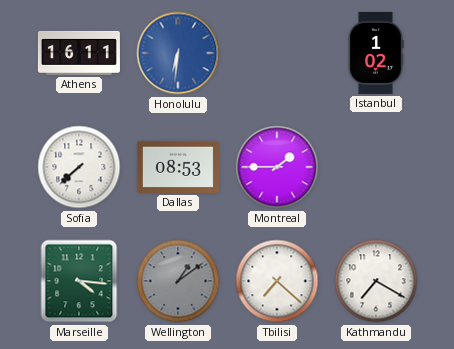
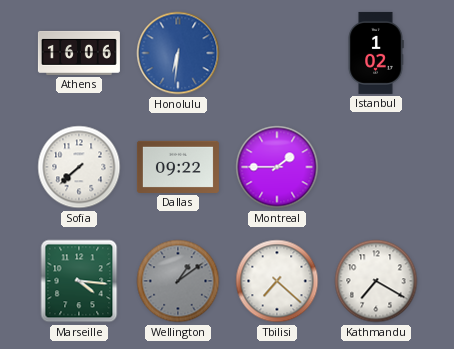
Athens: 16:11 -> 16:06 (79, 53)
Dallas: 08:53 -> 09:22 (178, 167)
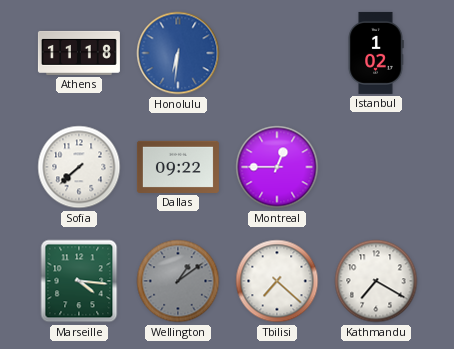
Athens: 16:06 -> 11:18 (79, 53)
Montreal: 1:45 -> 12:45 (277, 167)
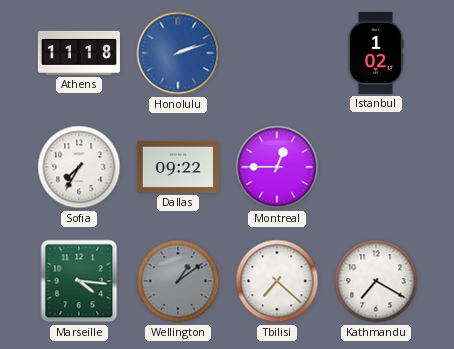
Honolulu: 6:31 -> 2:12 (178, 53)
Sofia: 7:38 -> 7:35 (79, 167)
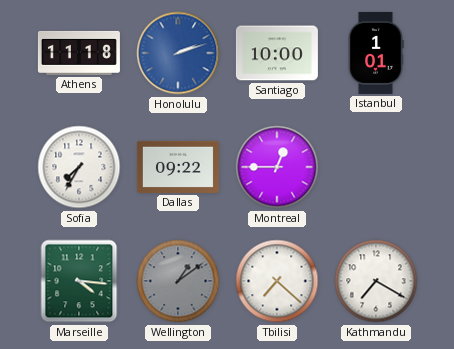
Santiago: none -> 10:00 (277, 53)
Istanbul: 1:02 -> 1:01 (376, 53)
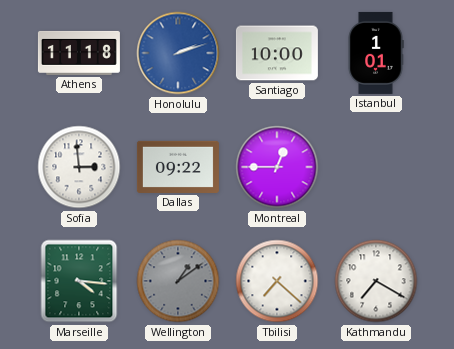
Sofia: 7:35 -> 2:59 (79, 167)
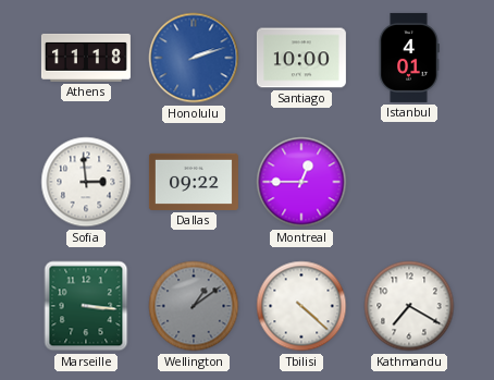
Istanbul: 1:01 -> 4:01 (409, 58)
Marseille: 4:16 -> 3:16 (86, 306)
Tbilisi: 7:22 -> 4:22 (301, 306)
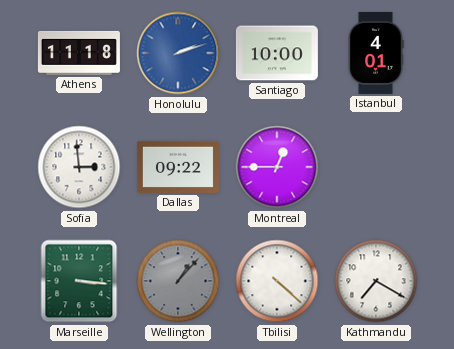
Wellington: 1:09 -> 1:07 (178, 281)
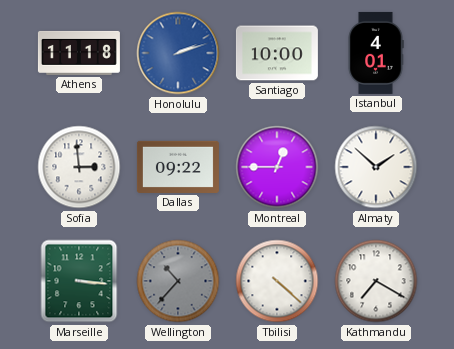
Almaty: none -> 1:52 (376, 167)
Wellington: 1:07 -> 10:37 (178, 281)
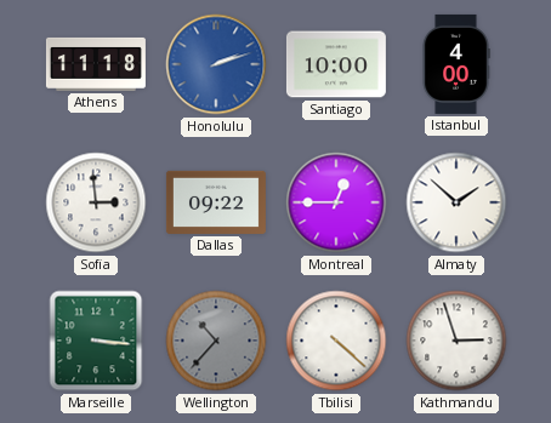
Istanbul: 4:01 -> 4:00 (456, 64)
Kathmandu: 7:20 -> 2:57 (456, 341)
